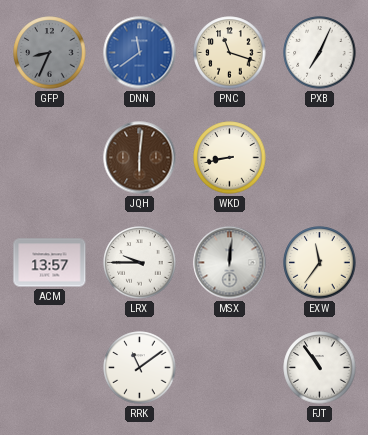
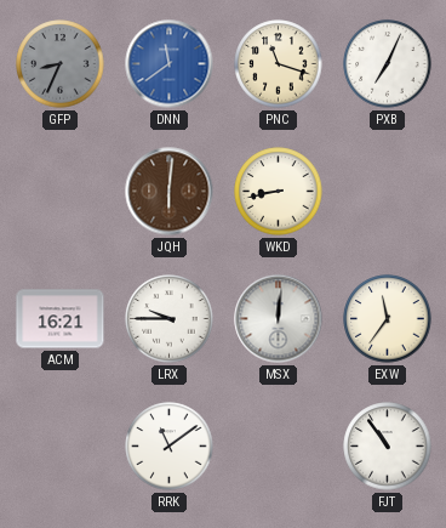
ACM: 13:57 -> 16:21 (61, 319)
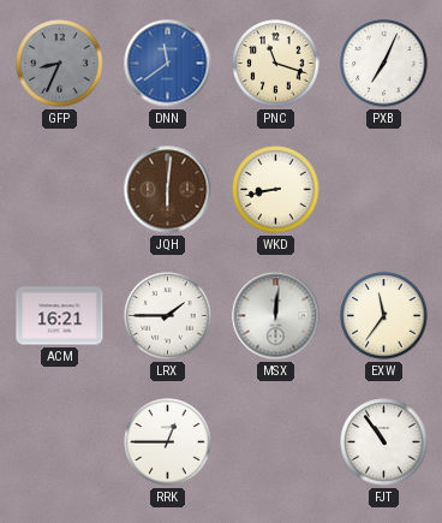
LRX: 9:45 -> 1:45 (168, 316)
RRK: 11:09 -> 12:45 (168, 442)
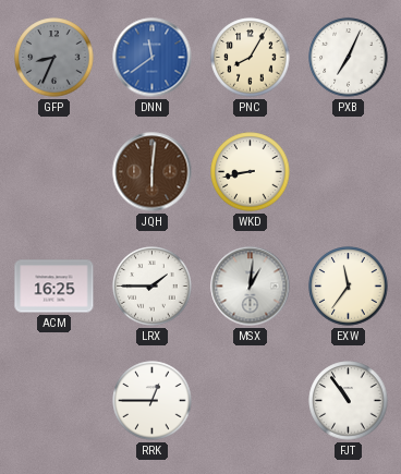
PNC: 11:18 -> 8:05 (251, 58)
ACM: 16:21 -> 16:25 (54, 287)
MSX: 12:01 -> 1:01 (251, 287)
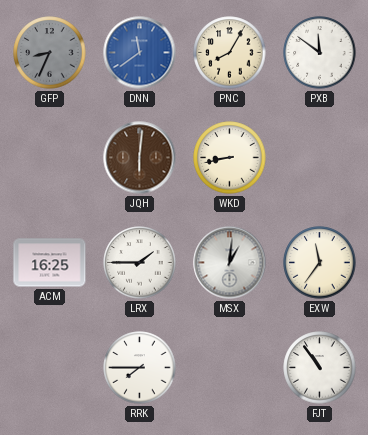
PXB: 7:04 -> 11:51 (320, 53)
RRK: 12:45 -> 7:45 (140, 368)
